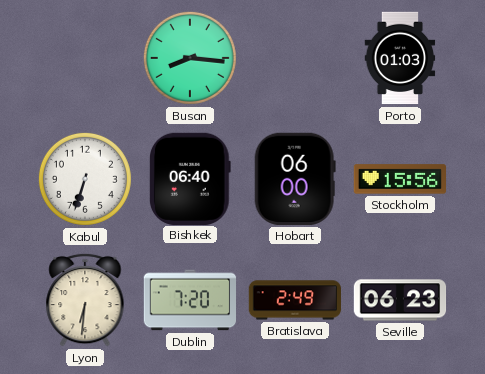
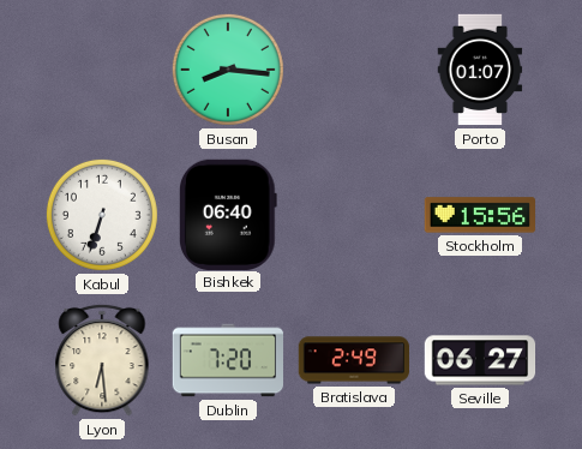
Porto: 01:03 -> 01:07 (480, 70)
Hobart: 06:00 -> none (295, 179)
Lyon: 6:31 -> 6:29 (102, 360)
Seville: 06:23 -> 06:27 (480, 360)
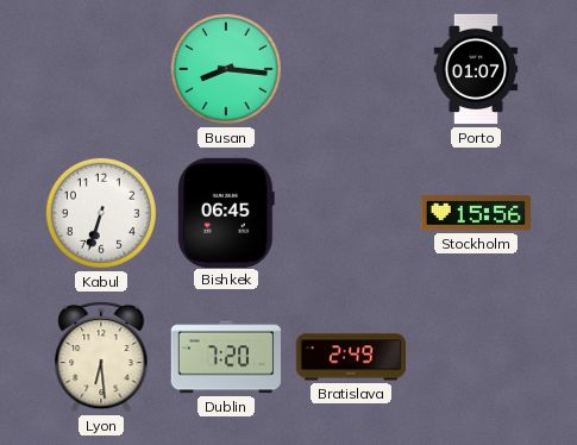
Bishkek: 06:40 -> 06:45 (226, 212)
Seville: 06:27 -> none (480, 360)
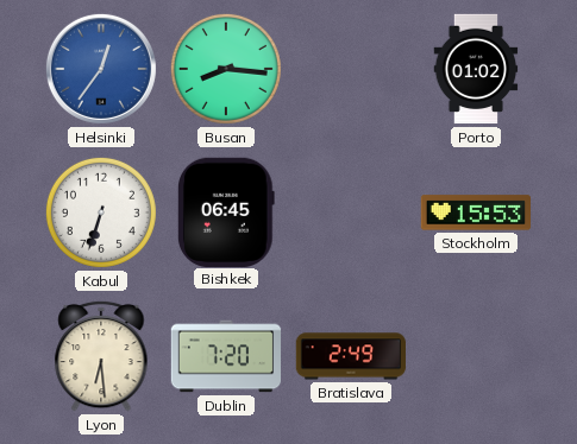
Helsinki: none -> 12:36 (101, 69)
Porto: 01:07 -> 01:02 (476, 69)
Stockholm: 15:56 -> 15:53 (476, 213)
